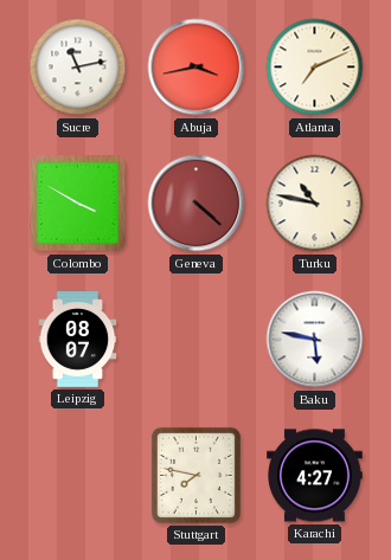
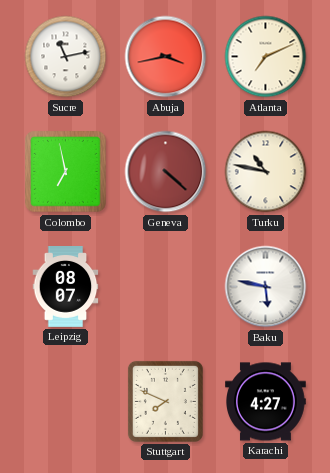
Colombo: 3:50 -> 6:58 (66, 172)
Stuttgart: 7:47 -> 7:49 (165, 401)
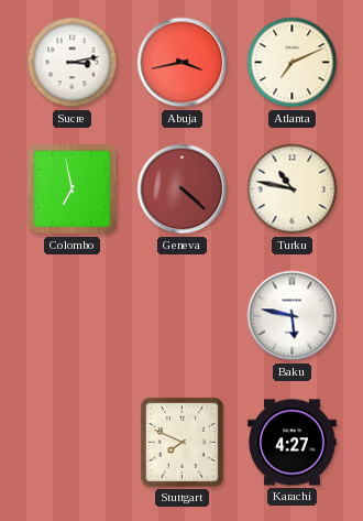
Sucre: 11:13 -> 3:13 (73, 63)
Leipzig: 08:07 -> none (66, 287)
